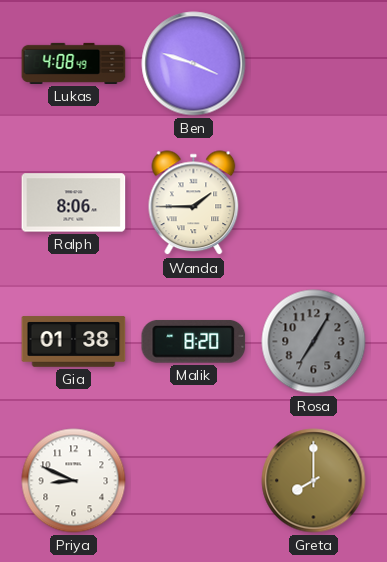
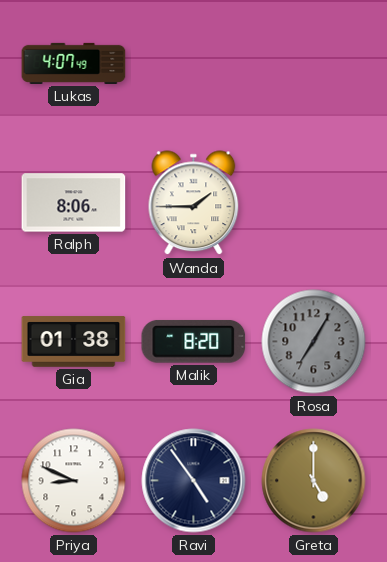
Lukas: 4:08 -> 4:07 (74, 63)
Ben: 3:48 -> none (194, 64)
Ravi: none -> 4:54 (194, 481)
Greta: 8:00 -> 5:00 (314, 481)
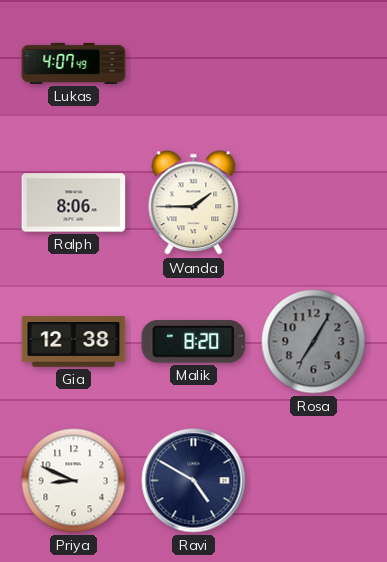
Gia: 01:38 -> 12:38 (74, 342)
Ravi: 4:54 -> 4:50 (194, 481)
Greta: 5:00 -> none (314, 481)
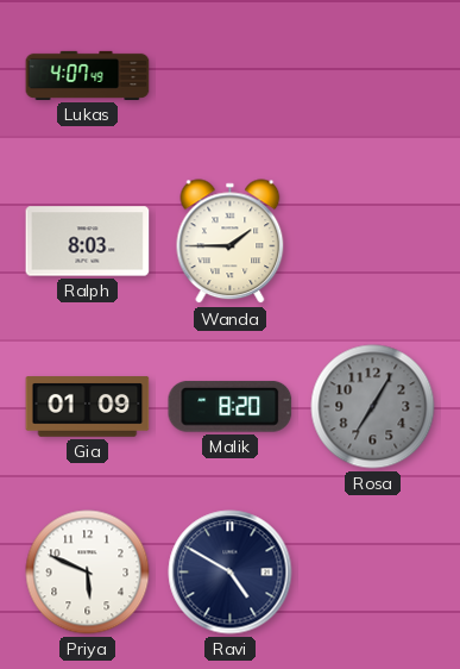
Ralph: 8:06 -> 8:03 (88, 242)
Gia: 12:38 -> 01:09 (88, 407)
Priya: 8:49 -> 5:49 (88, 573)
